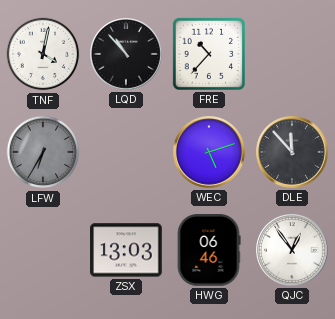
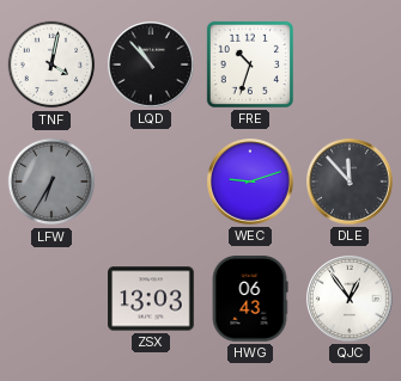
FRE: 10:37 -> 10:33 (250, 64)
WEC: 5:12 -> 9:12 (251, 183)
HWG: 06:46 -> 06:43 (250, 299)
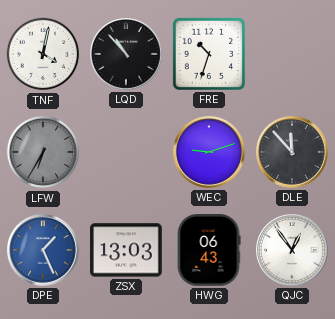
DPE: none -> 1:26 (44, 251)
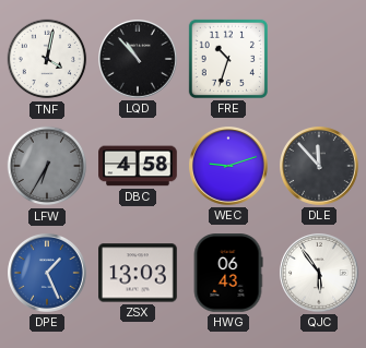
DBC: none -> 4:58 (138, 166)
QJC: 12:54 -> 5:54 (320, 274)
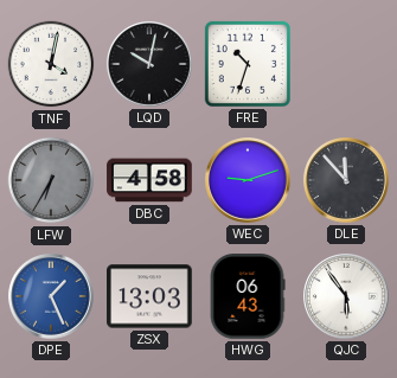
LQD: 10:53 -> 10:02 (151, 65)
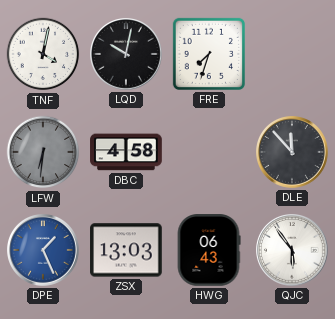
FRE: 10:33 -> 7:33 (209, 54)
LFW: 6:35 -> 6:31 (43, 152)
WEC: 9:12 -> none (249, 181)
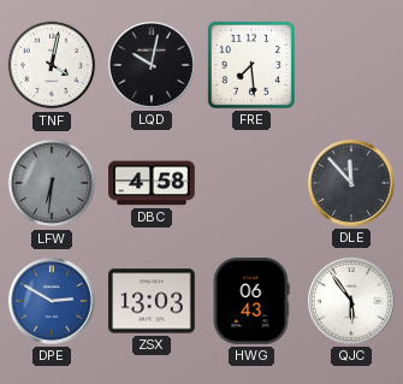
FRE: 7:33 -> 7:29 (251, 65)
DPE: 1:26 -> 2:50 (53, 302)
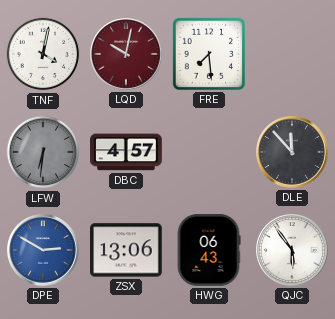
LQD dial: black -> burgundy (127, 55)
DBC: 4:58 -> 4:57 (126, 152)
ZSX: 13:03 -> 13:06 (126, 250)
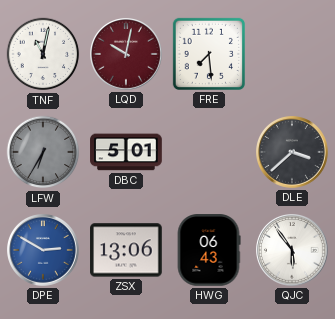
TNF: 4:02 -> 11:02 (43, 54)
LFW: 6:31 -> 6:35 (43, 152)
DBC: 4:57 -> 5:01 (126, 152)
DLE: 11:53 -> 3:38 (293, 153)
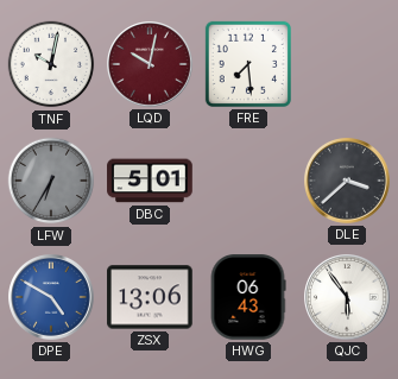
TNF: 11:02 -> 10:02 (51, 64)
DPE: 2:50 -> 4:50 (52, 298)
